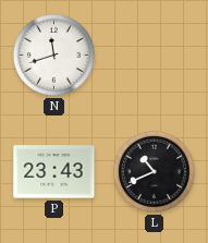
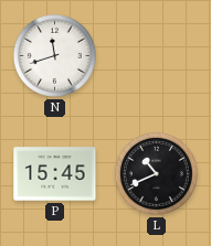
P: 23:43 -> 15:45 (55, 174)
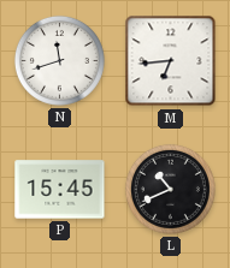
M: none -> 6:44 (171, 61)
